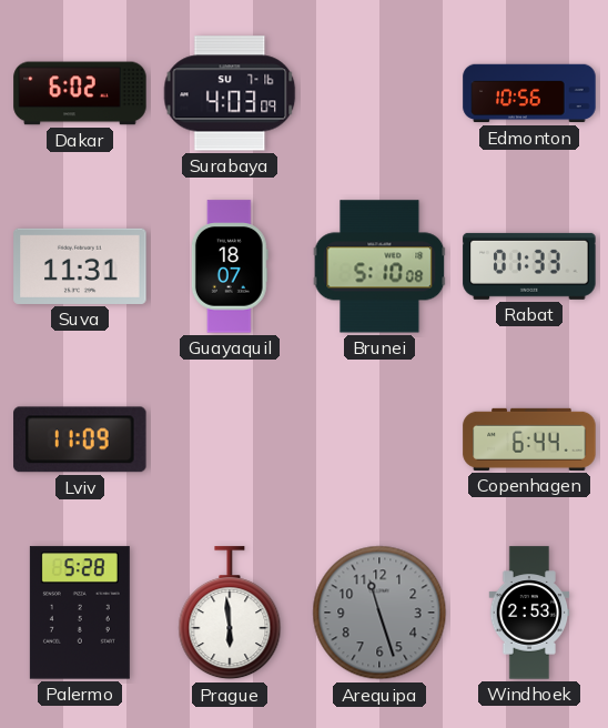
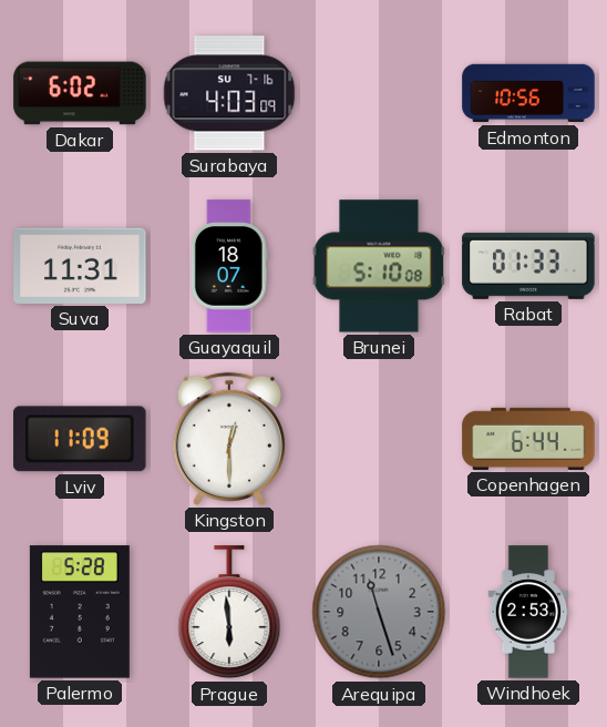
Kingston: none -> 12:30 (229, 439)
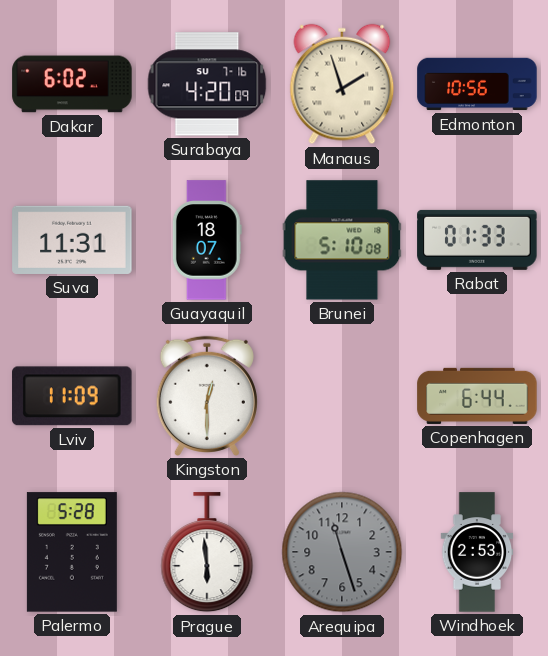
Surabaya: 4:03 -> 4:20 (207, 84)
Manaus: none -> 1:57 (342, 84)
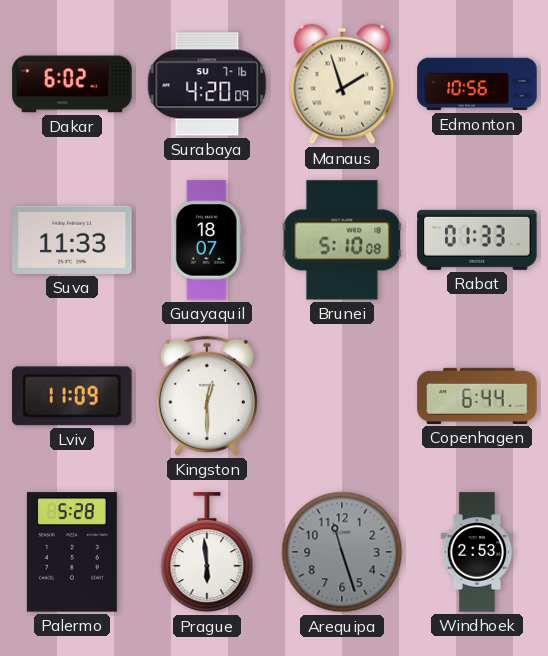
Suva: 11:31 -> 11:33 (72, 240)
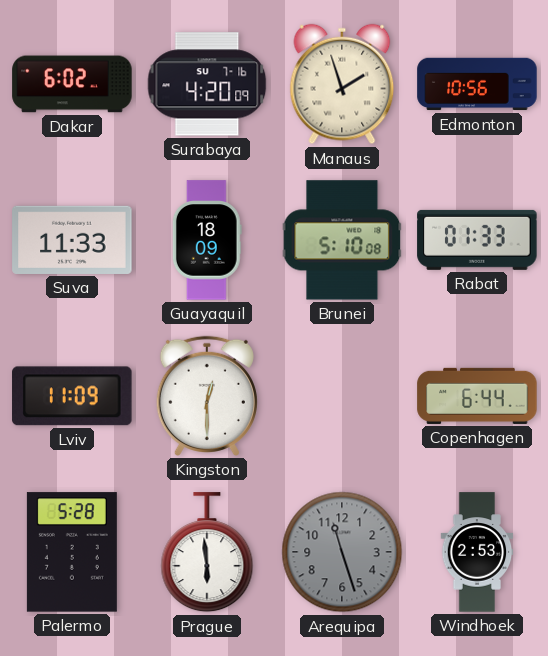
Guayaquil: 18:07 -> 18:09 (207, 240)
